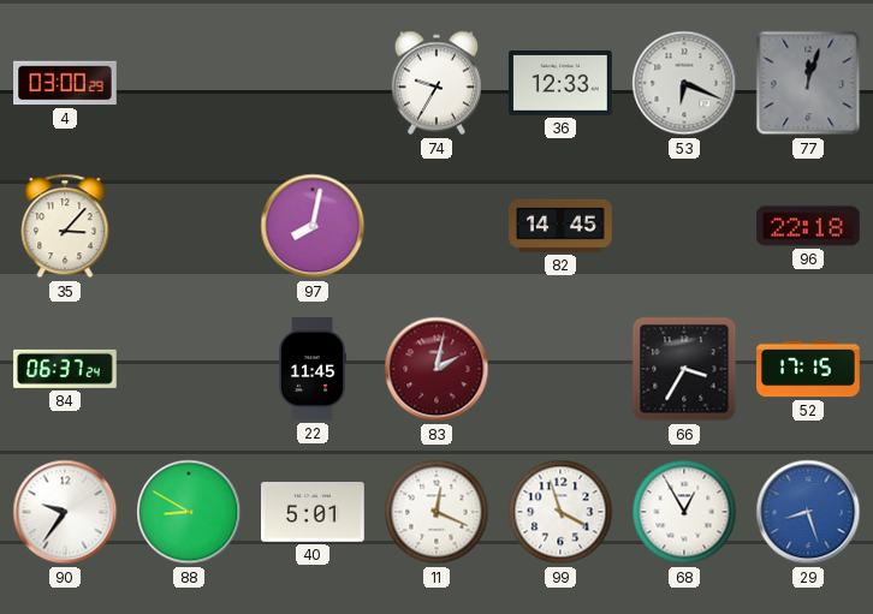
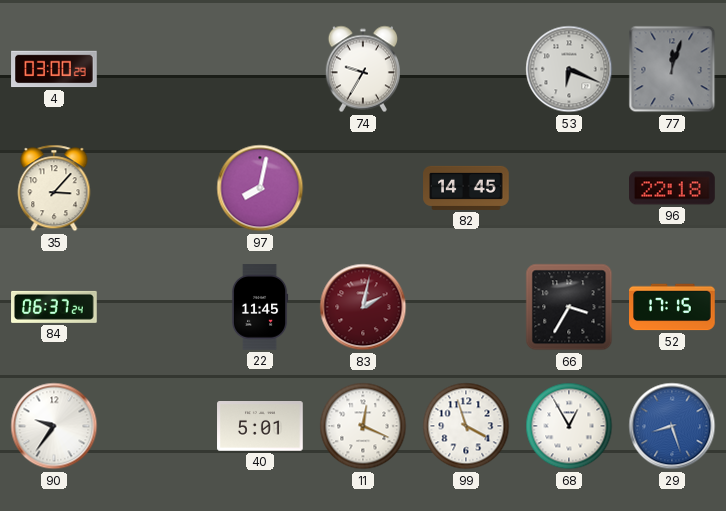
36: 12:33 -> none (562, 84)
88: 8:50 -> none (189, 512)
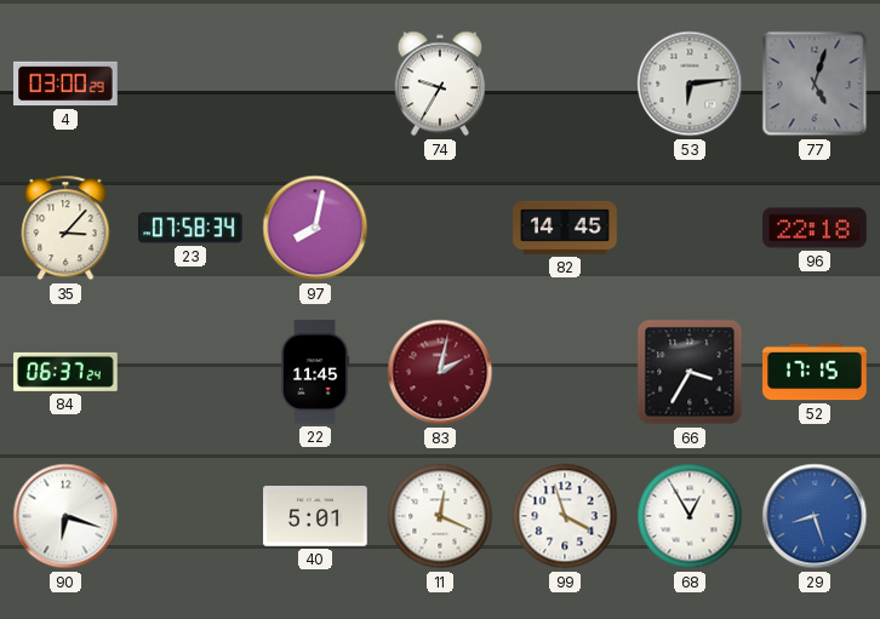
53: 6:19 -> 6:14 (690, 84)
77: 12:03 -> 5:03 (815, 84)
23: none -> 07:58 (190, 228)
90: 9:36 -> 6:18 (65, 516)
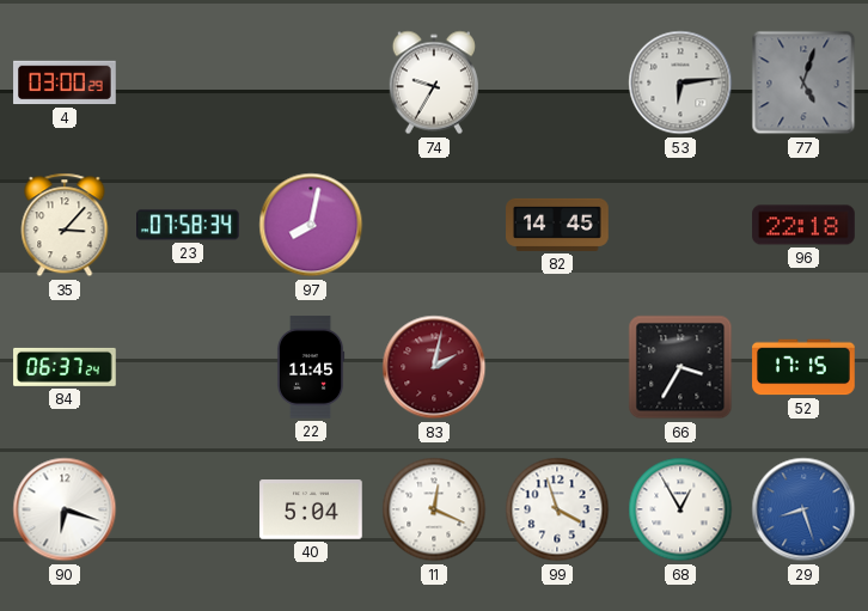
40: 5:01 -> 5:04 (311, 509)
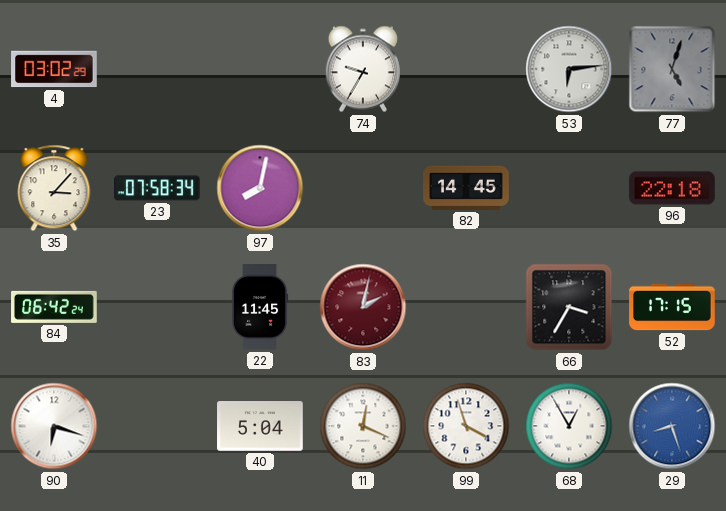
4: 03:00 -> 03:02 (54, 69)
84: 06:37 -> 06:42 (54, 307)
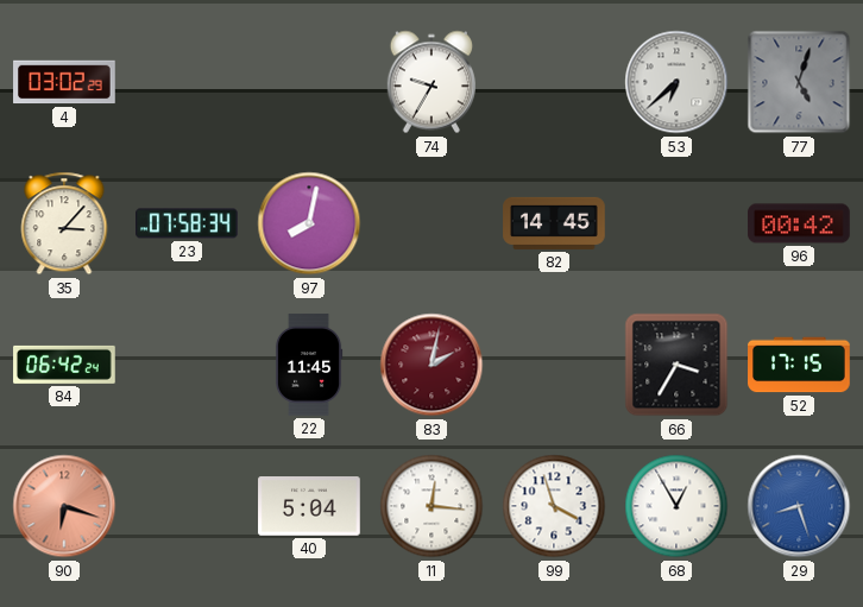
53: 6:14 -> 6:38 (676, 82)
96: 22:18 -> 00:42 (799, 223)
90 dial: white -> salmon (64, 506)
11: 12:19 -> 12:16 (431, 506)
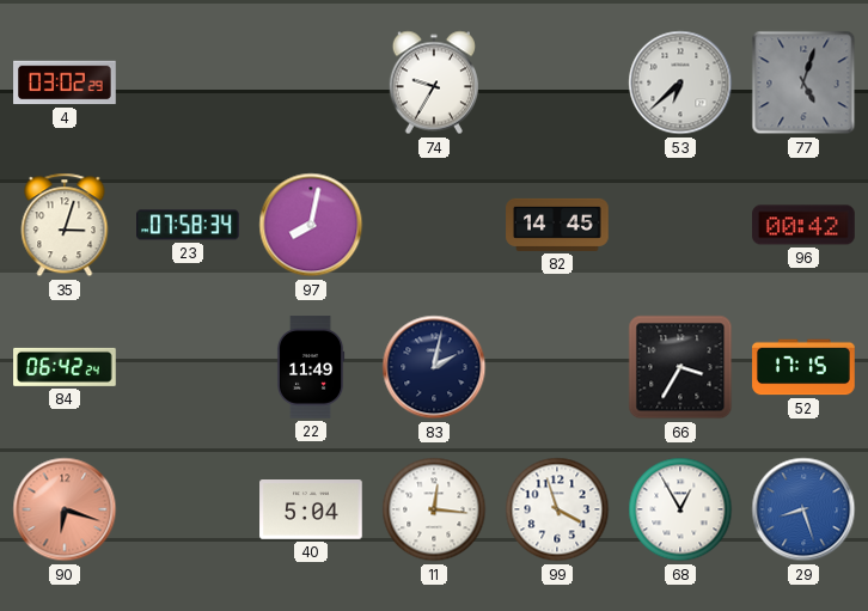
35: 3:07 -> 3:03 (65, 225)
22: 11:45 -> 11:49 (311, 367)
83 dial: burgundy -> navy (434, 367)
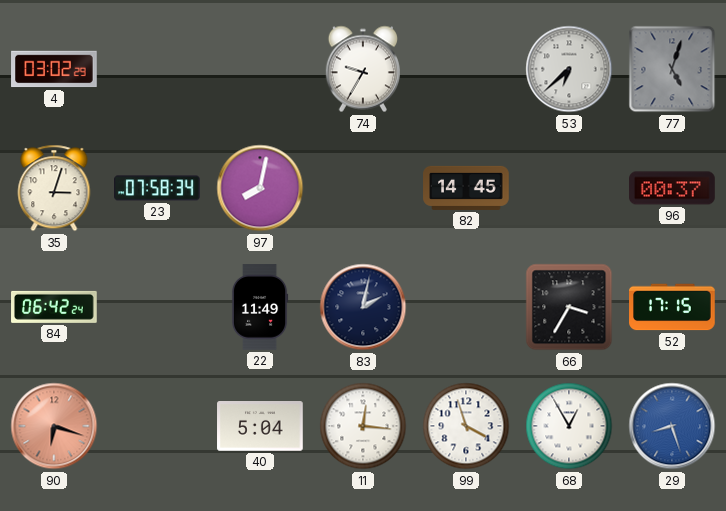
96: 00:42 -> 00:37 (672, 188)
